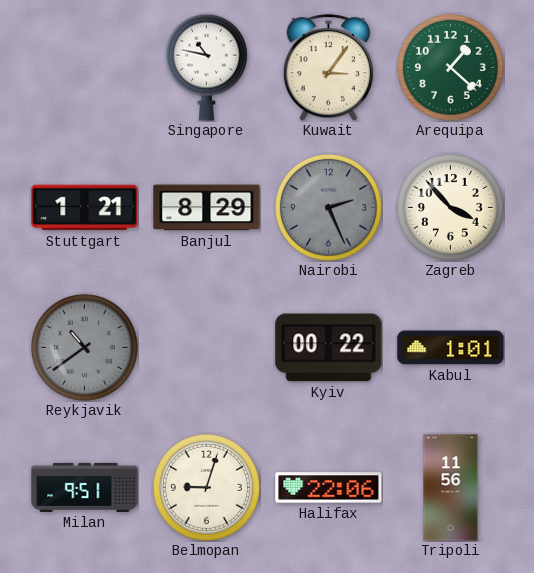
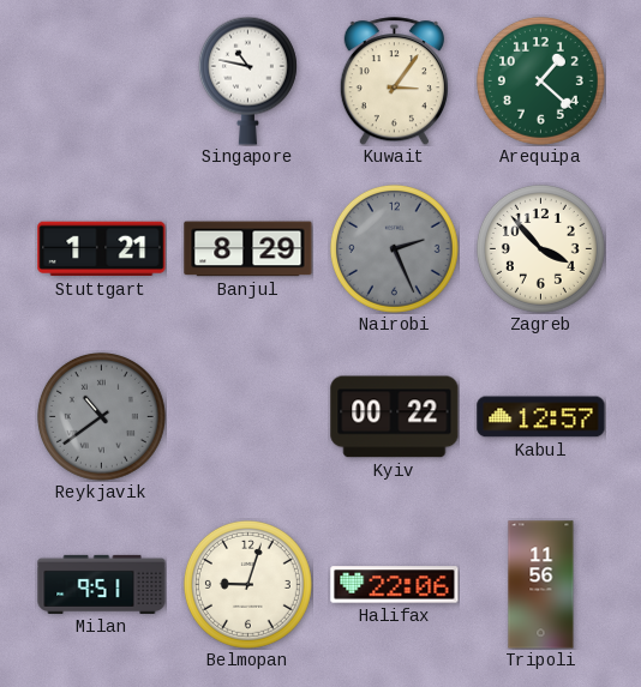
Kabul: 1:01 -> 12:57 (541, 417)
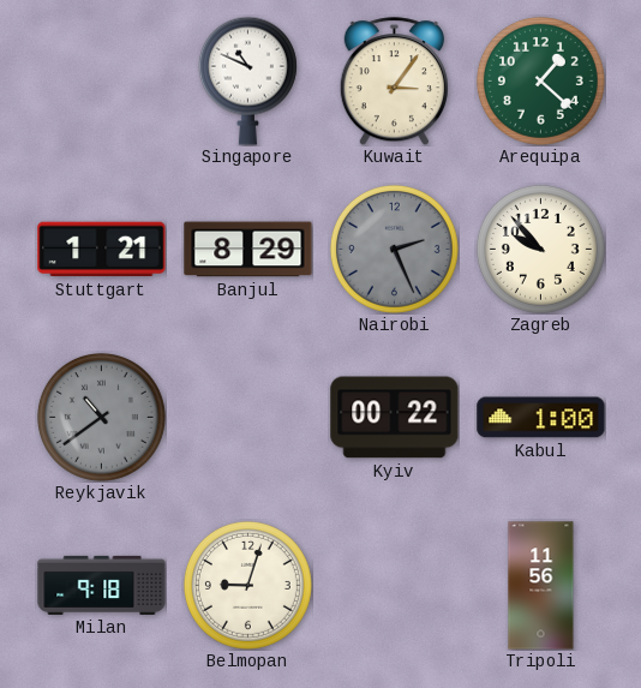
Singapore: 10:47 -> 10:49 (247, 80)
Zagreb: 3:53 -> 9:53 (540, 249)
Kabul: 12:57 -> 1:00 (541, 418)
Milan: 9:51 -> 9:18 (102, 585)
Halifax: 22:06 -> none (395, 585)
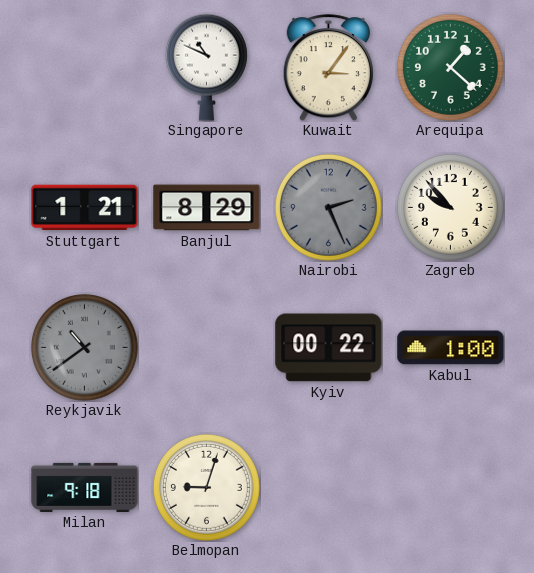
Tripoli: 11:56 -> none (541, 586)
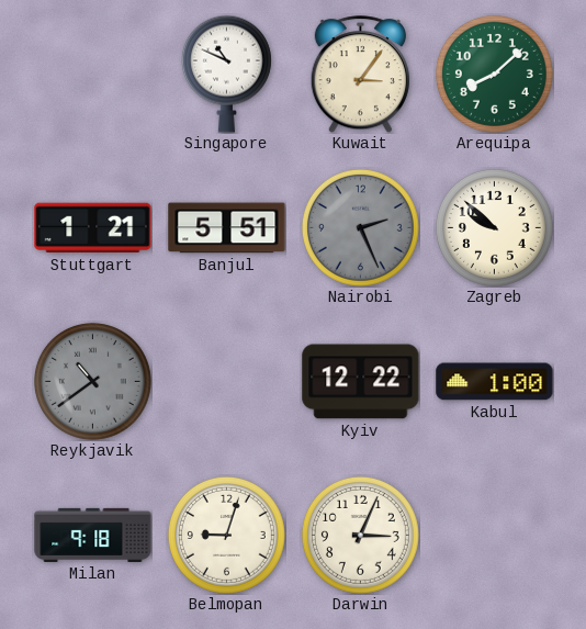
Arequipa: 1:22 -> 8:08 (494, 74)
Banjul: 8:29 -> 5:51 (227, 228)
Zagreb: 9:53 -> 9:52 (494, 227)
Kyiv: 00:22 -> 12:22 (361, 382)
Darwin: none -> 3:04 (360, 535)
